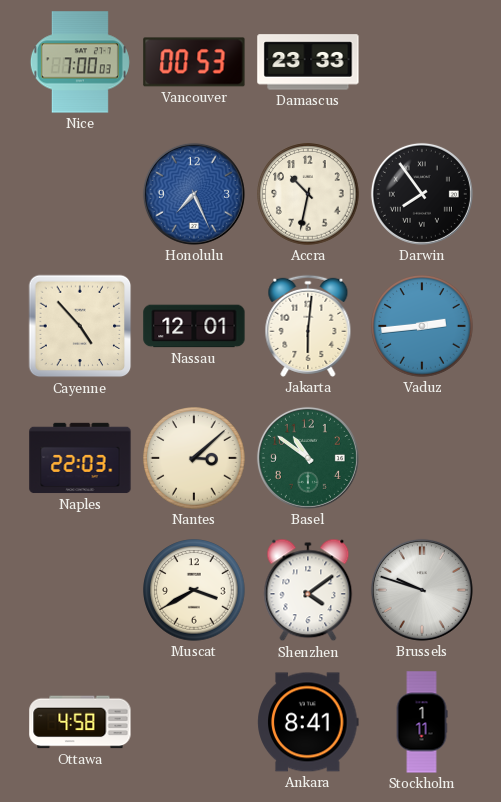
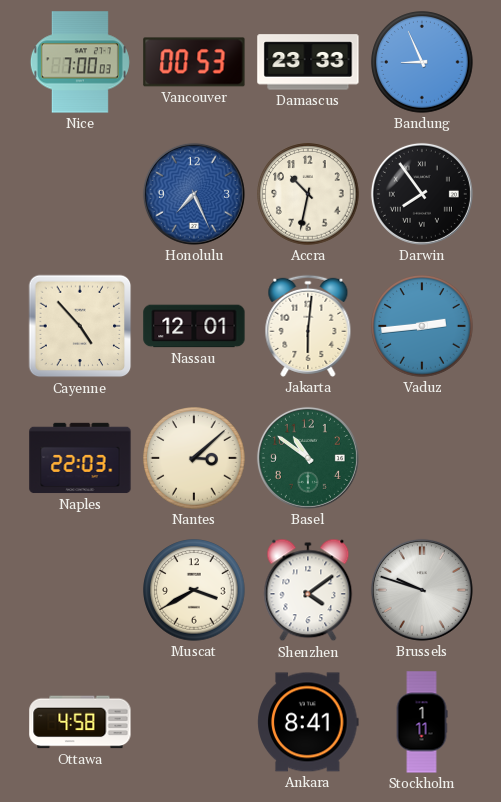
Bandung: none -> 8:56 (422, 62)
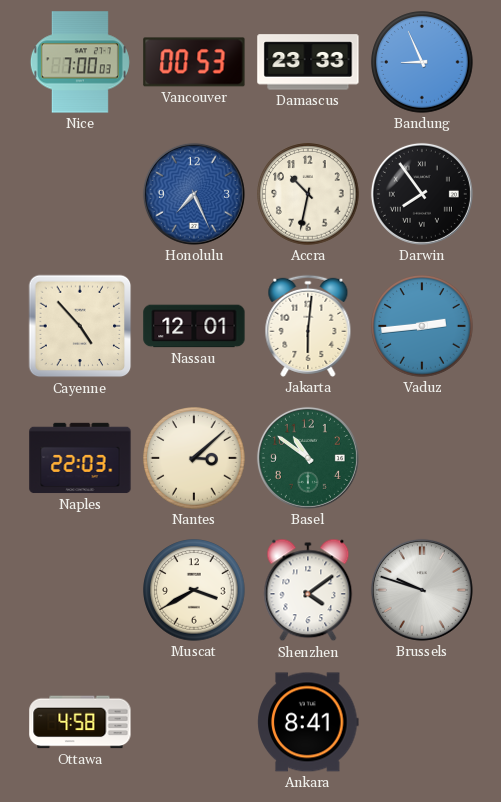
Stockholm: 1:11 -> none (422, 722)
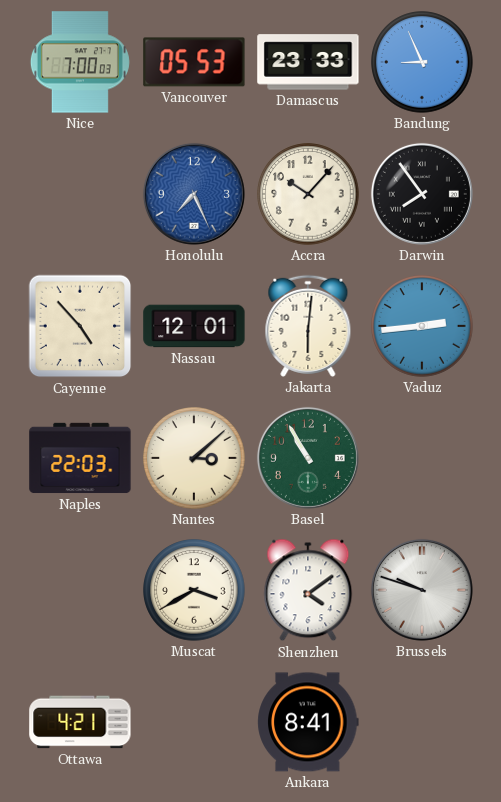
Vancouver: 00:53 -> 05:53 (194, 62)
Accra: 10:32 -> 10:07 (308, 194)
Basel: 10:51 -> 10:55 (308, 458)
Ottawa: 4:58 -> 4:21 (80, 722)
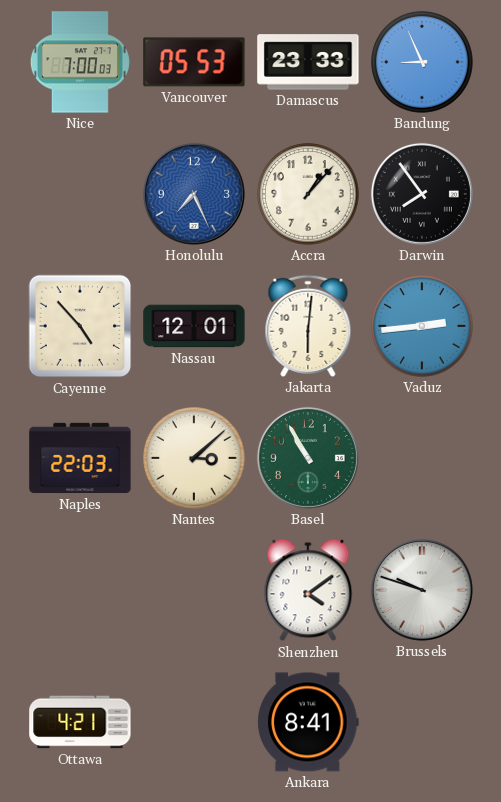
Accra: 10:07 -> 1:07 (308, 194)
Muscat: 3:40 -> none (194, 590)
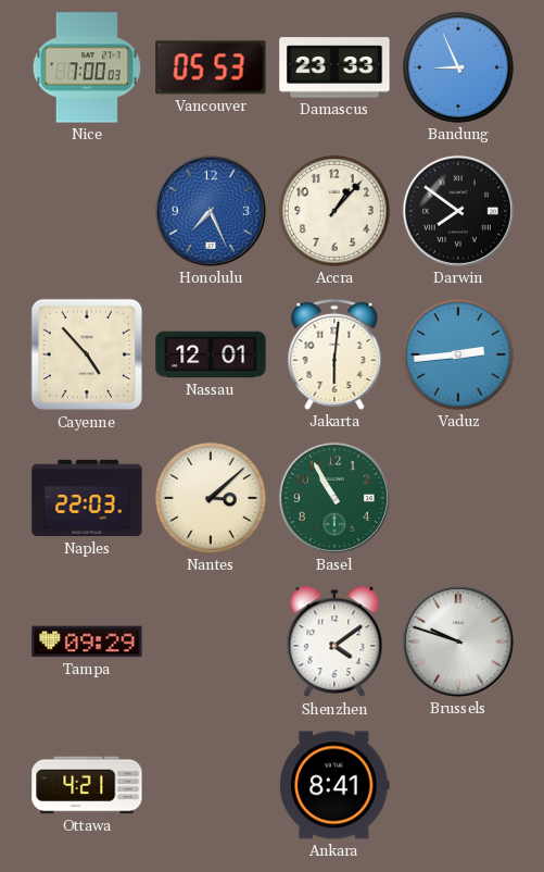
Darwin: 7:54 -> 7:51 (458, 211)
Tampa: none -> 09:29 (87, 641)
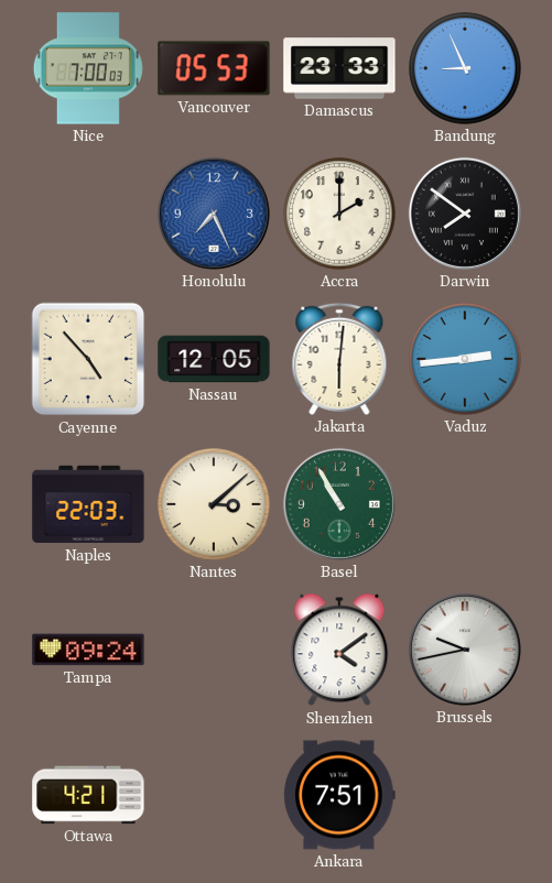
Accra: 1:07 -> 2:00 (339, 214)
Nassau: 12:01 -> 12:05 (214, 359)
Tampa: 09:29 -> 09:24 (88, 650)
Brussels: 9:48 -> 9:43 (465, 650)
Ankara: 8:41 -> 7:51 (339, 795)
